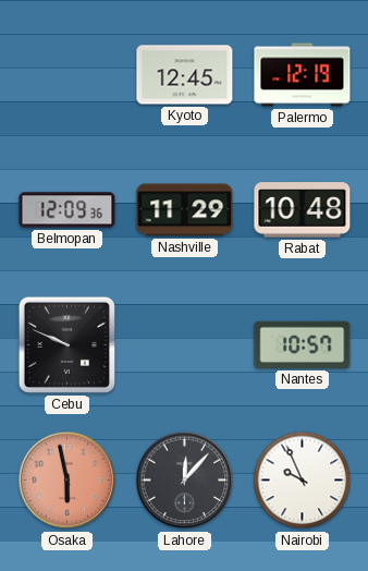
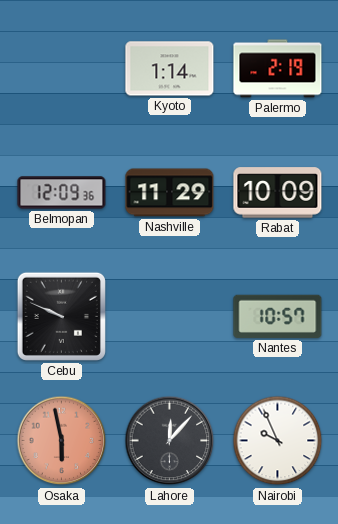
Kyoto: 12:45 -> 1:14 (170, 69)
Palermo: 12:19 -> 2:19 (278, 69)
Rabat: 10:48 -> 10:09 (278, 193)
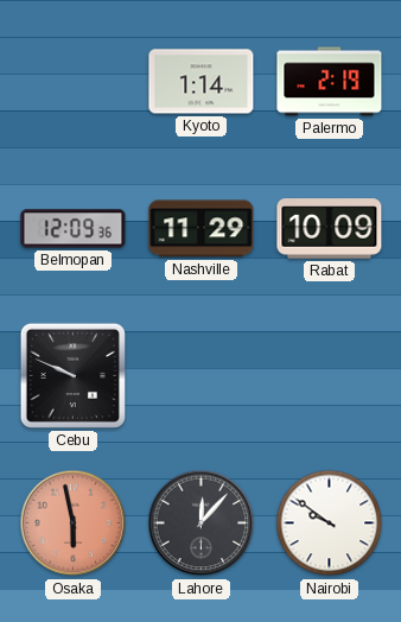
Nantes: 10:57 -> none (278, 316)
Nairobi: 9:56 -> 9:51 (330, 523)
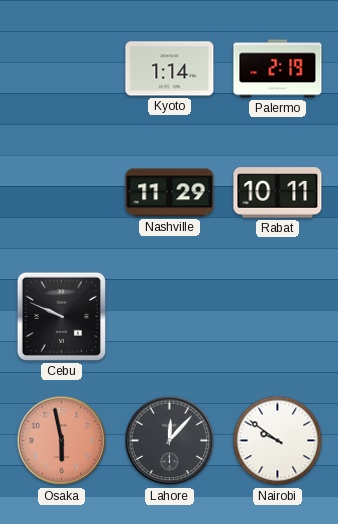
Belmopan: 12:09 -> none (74, 229)
Rabat: 10:09 -> 10:11 (278, 193)
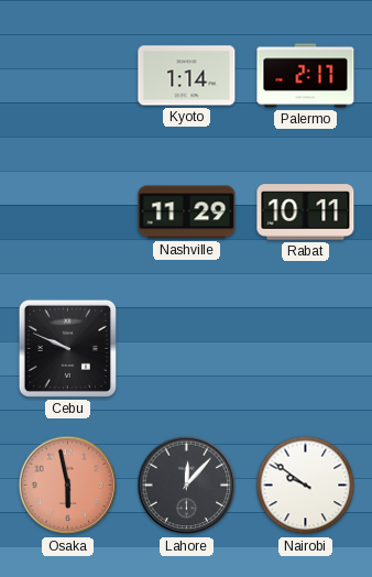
Palermo: 2:19 -> 2:17 (306, 76)
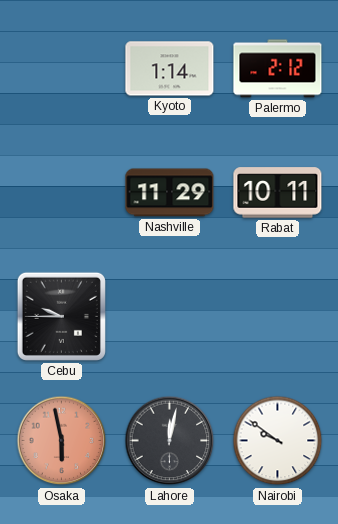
Palermo: 2:17 -> 2:12 (278, 69)
Cebu: 9:49 -> 9:45 (61, 316)
Lahore: 12:07 -> 12:02 (170, 441)
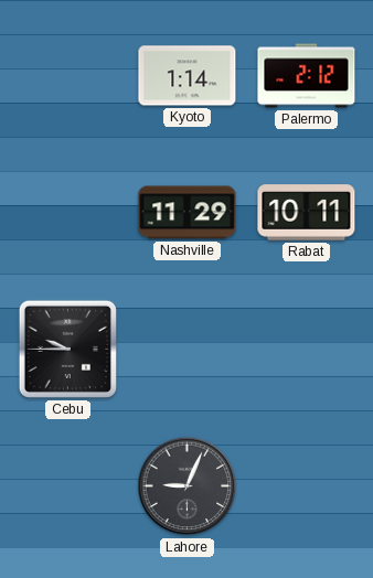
Osaka: 5:58 -> none (62, 441)
Lahore: 12:02 -> 9:04 (188, 486)
Nairobi: 9:51 -> none (278, 441)
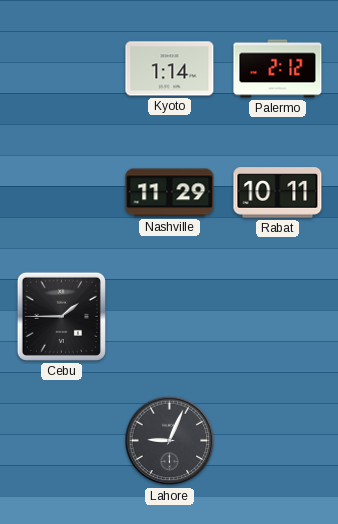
Cebu: 9:45 -> 1:45 (61, 316)
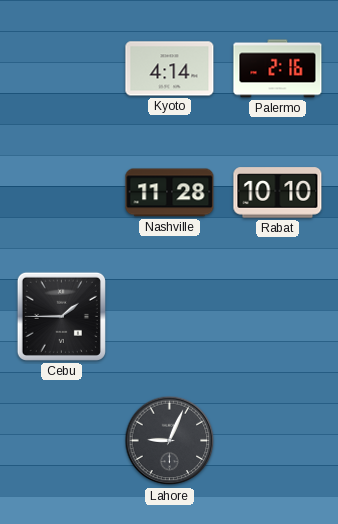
Kyoto: 1:14 -> 4:14 (170, 69)
Palermo: 2:12 -> 2:16 (278, 69)
Nashville: 11:29 -> 11:28 (170, 193)
Rabat: 10:11 -> 10:10 (278, 193)
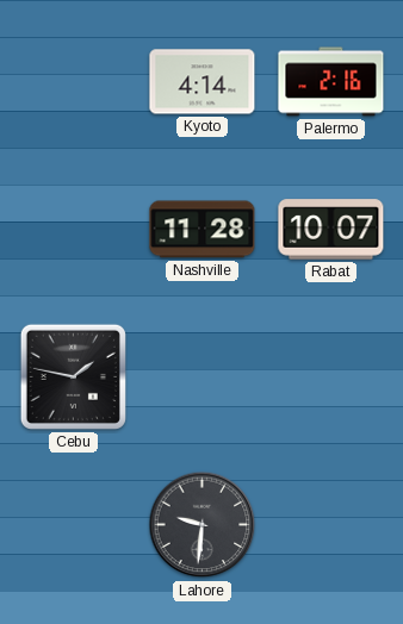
Rabat: 10:10 -> 10:07 (331, 230)
Cebu: 1:45 -> 1:47 (73, 376)
Lahore: 9:04 -> 9:31 (203, 525)
